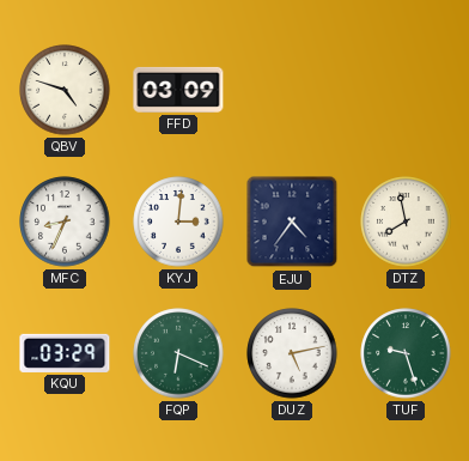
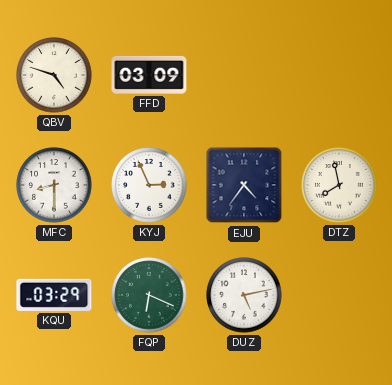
MFC: 8:34 -> 8:30 (54, 185)
KYJ: 3:01 -> 2:56 (149, 185)
TUF: 9:27 -> none (406, 353)
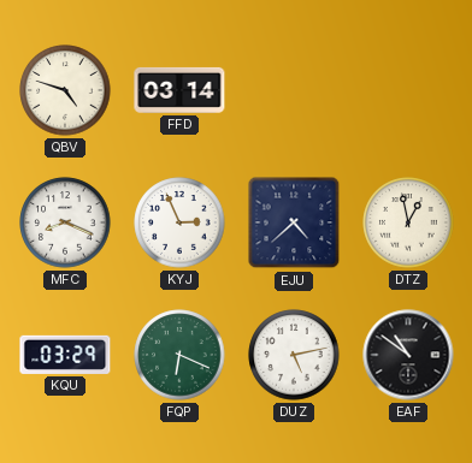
FFD: 03:09 -> 03:14 (179, 90)
MFC: 8:30 -> 8:19 (65, 222)
EJU: 4:36 -> 4:38 (294, 222)
DTZ: 7:58 -> 12:58 (408, 222)
EAF: none -> 10:51 (408, 355)
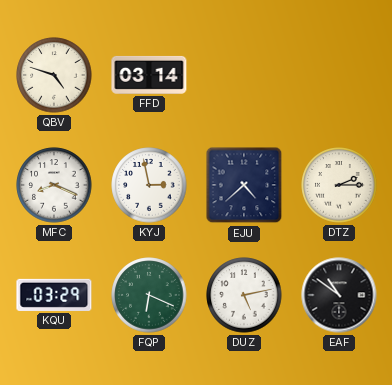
KYJ: 2:56 -> 2:58 (149, 185)
DTZ: 12:58 -> 2:15 (339, 185)
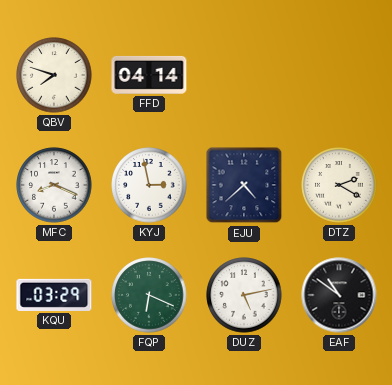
QBV: 4:48 -> 7:48 (54, 75)
FFD: 03:14 -> 04:14 (149, 75)
DTZ: 2:15 -> 2:20 (339, 185)
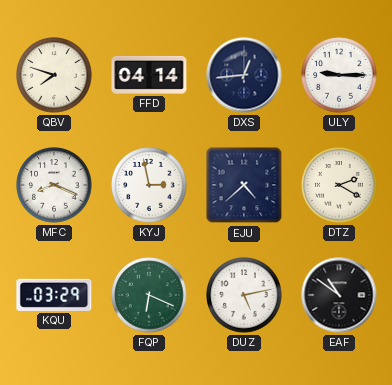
DXS: none -> 12:44 (244, 75)
ULY: none -> 9:15 (339, 75)
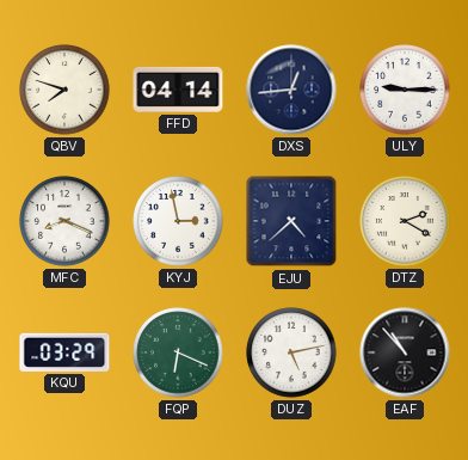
EAF: 10:51 -> 10:53 (405, 352)
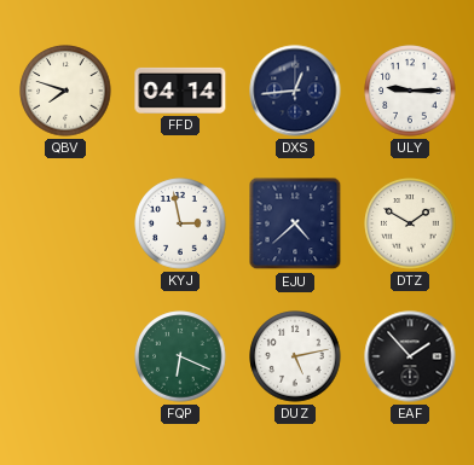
MFC: 8:19 -> none (64, 221)
DTZ: 2:20 -> 1:50 (410, 223)
KQU: 03:29 -> none (64, 352)
EAF: 10:53 -> 1:53 (410, 356)
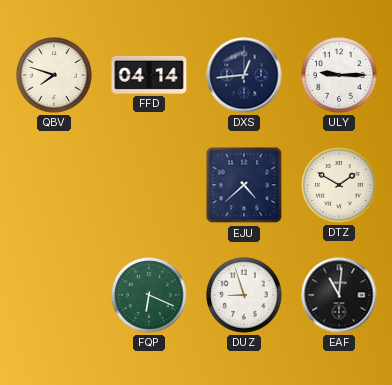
KYJ: 2:58 -> none (180, 223)
DUZ: 5:13 -> 8:57 (244, 295)
EAF: 1:53 -> 11:01 (339, 295)
